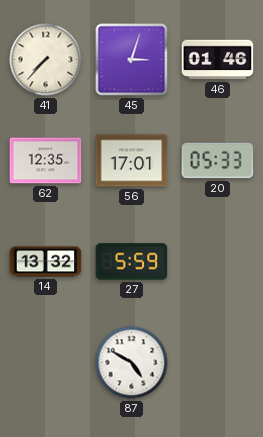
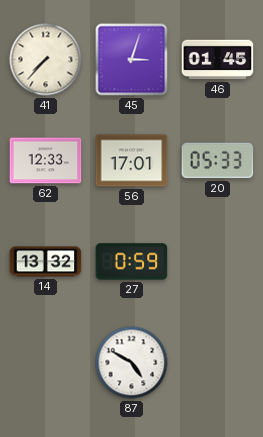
46: 01:46 -> 01:45 (218, 60)
62: 12:35 -> 12:33 (46, 161)
27: 5:59 -> 0:59 (132, 262)
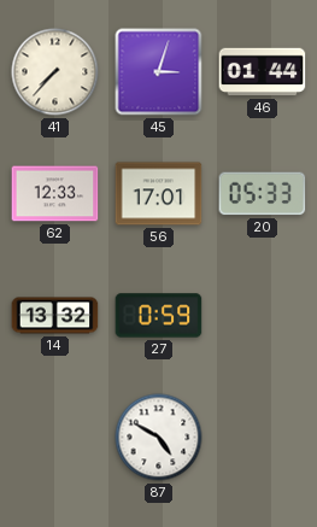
46: 01:45 -> 01:44 (263, 72)
